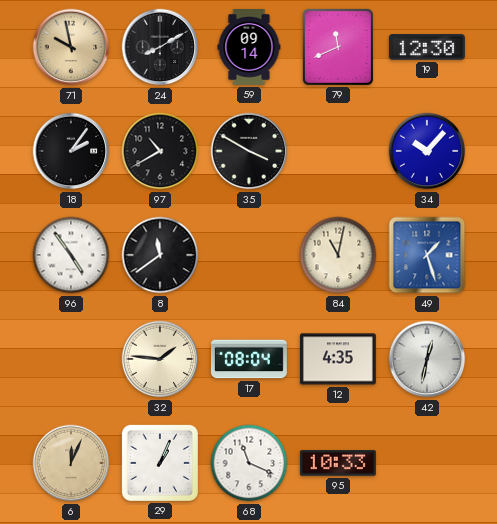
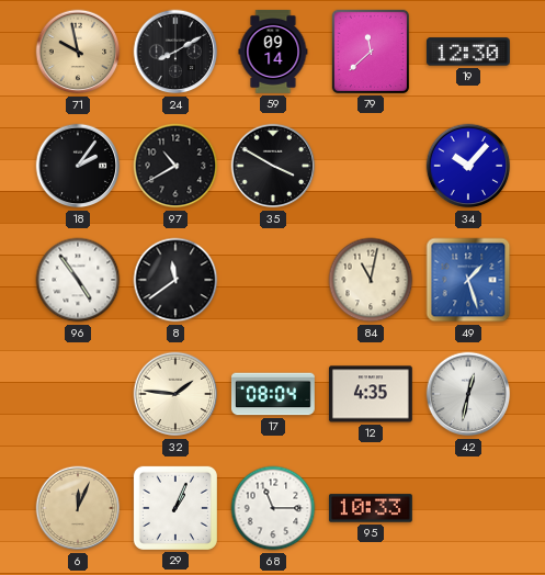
79: 11:41 -> 11:38 (371, 52)
68: 11:19 -> 11:15 (273, 508)
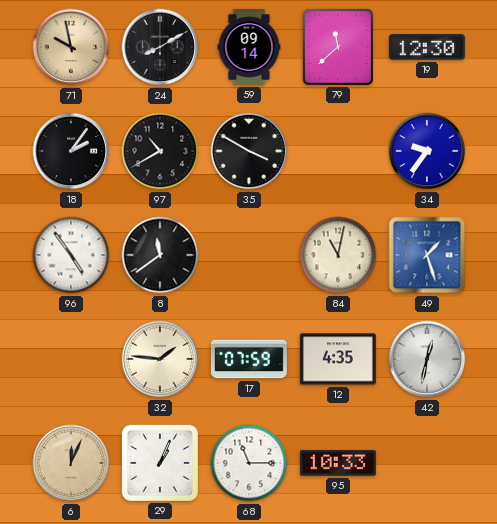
34: 10:07 -> 9:36 (427, 151)
17: 08:04 -> 07:59 (249, 359)
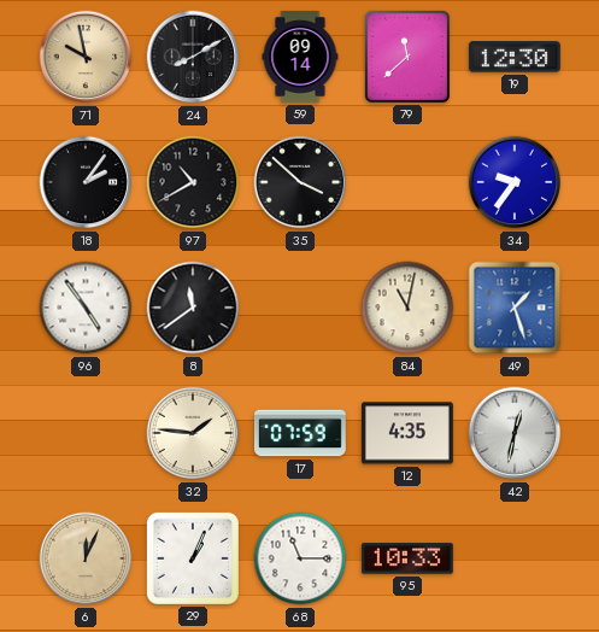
35: 3:50 -> 3:52 (300, 182)
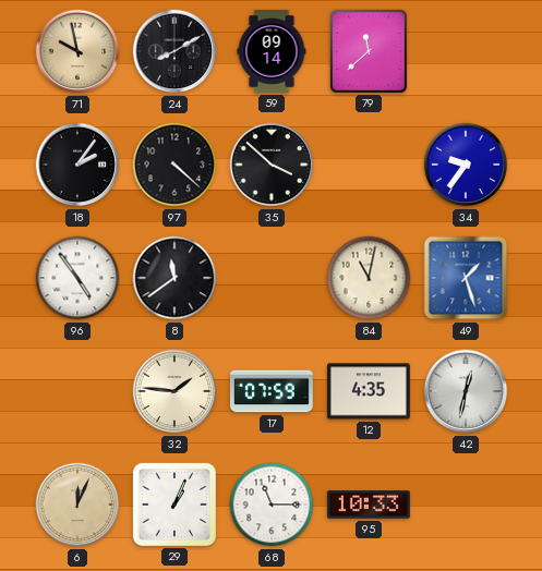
19: 12:30 -> none (515, 57)
97: 10:40 -> 4:22 (174, 165)
